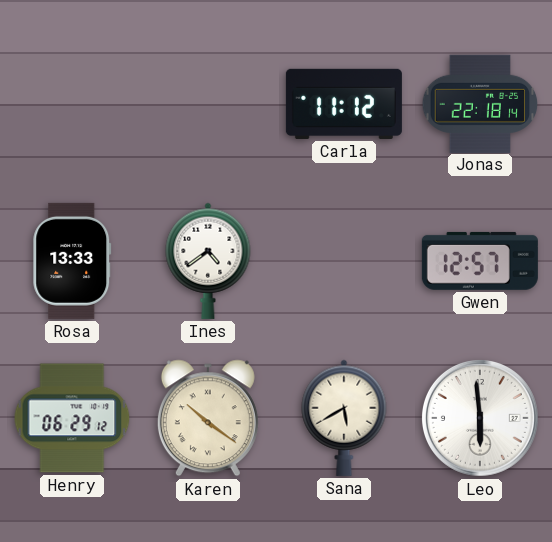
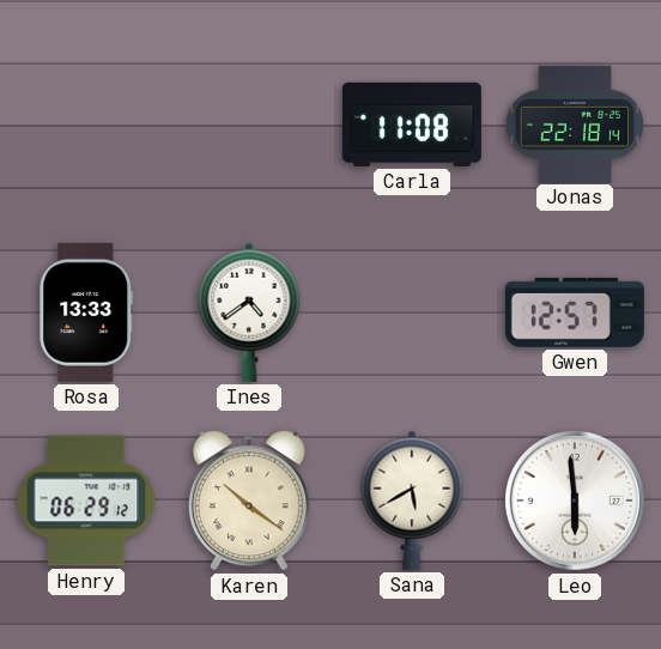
Carla: 11:12 -> 11:08 (412, 125)
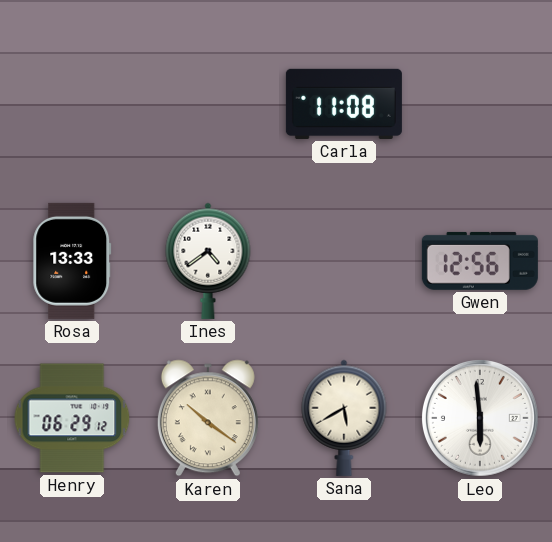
Jonas: 22:18 -> none (575, 123)
Gwen: 12:57 -> 12:56 (480, 261)
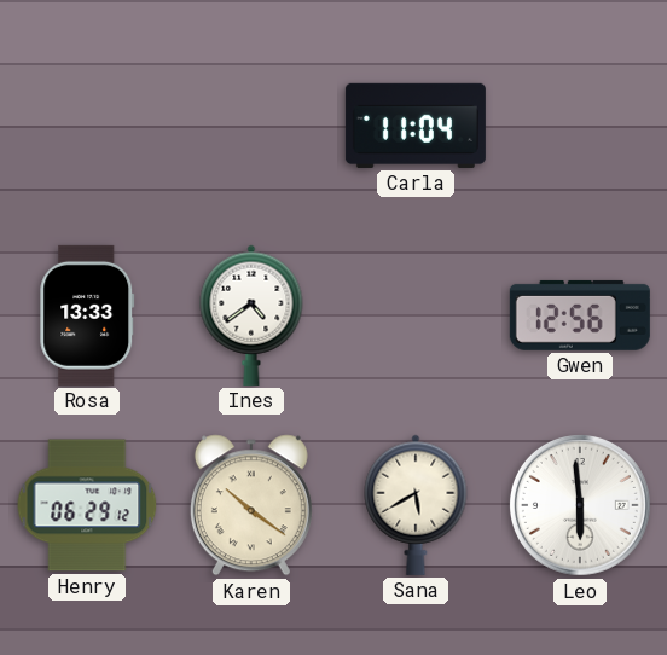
Carla: 11:08 -> 11:04 (416, 126)
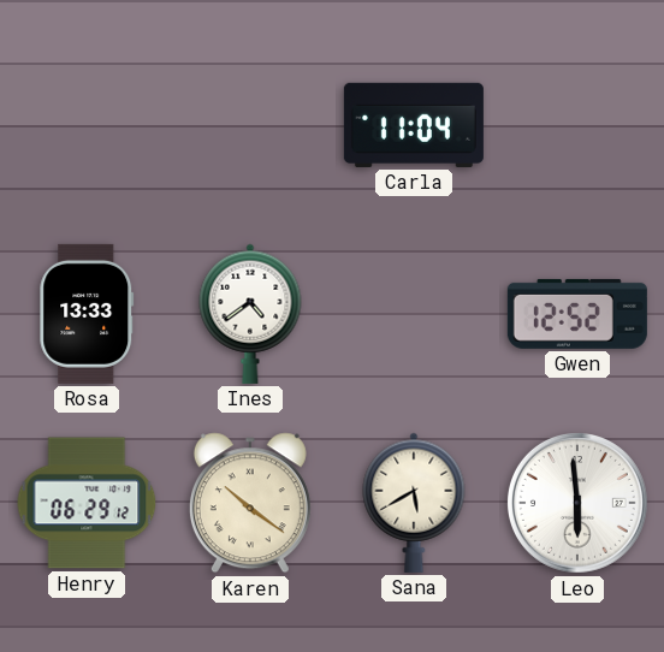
Gwen: 12:56 -> 12:52 (577, 314)
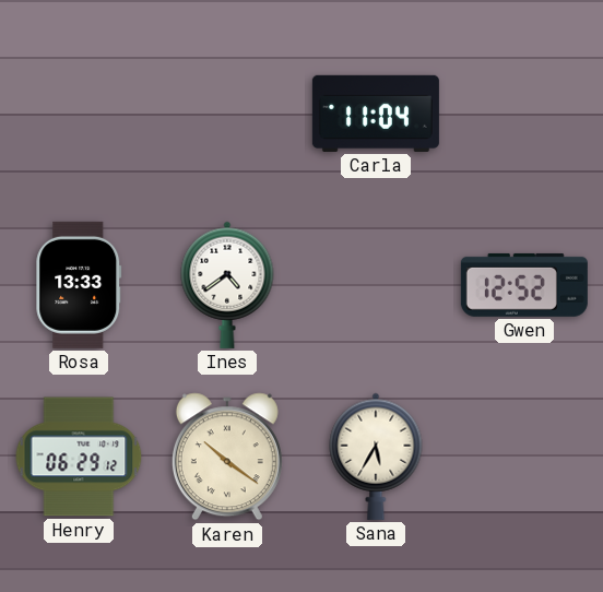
Sana: 5:40 -> 5:35 (376, 457)
Leo: 5:59 -> none (577, 503)
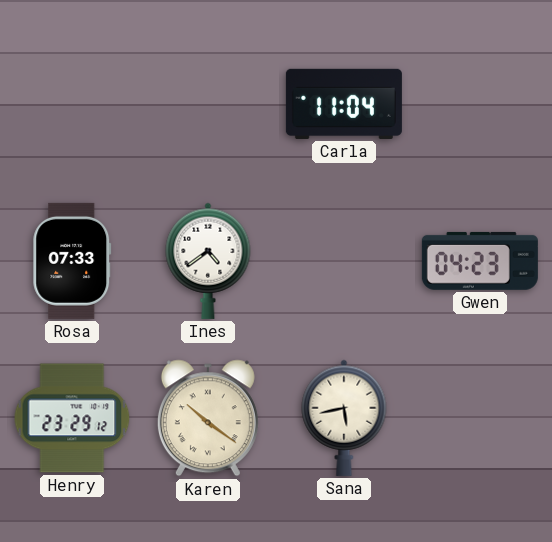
Rosa: 13:33 -> 07:33 (72, 261)
Gwen: 12:52 -> 04:23 (480, 261)
Henry: 06:29 -> 23:29 (72, 418)
Sana: 5:35 -> 5:43 (344, 418)
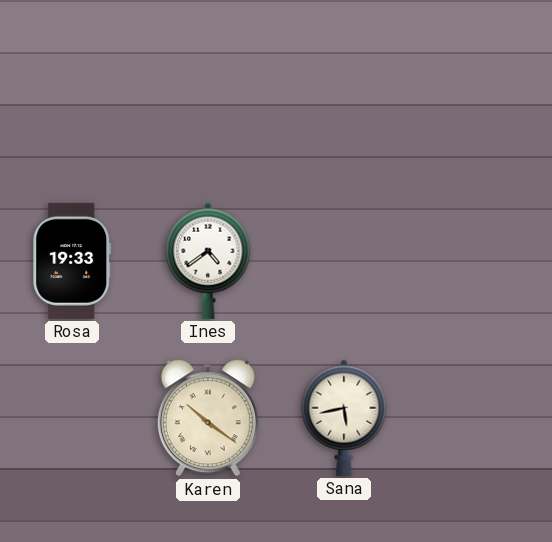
Carla: 11:04 -> none (344, 104)
Rosa: 07:33 -> 19:33 (72, 261)
Gwen: 04:23 -> none (480, 261)
Henry: 23:29 -> none (72, 418)
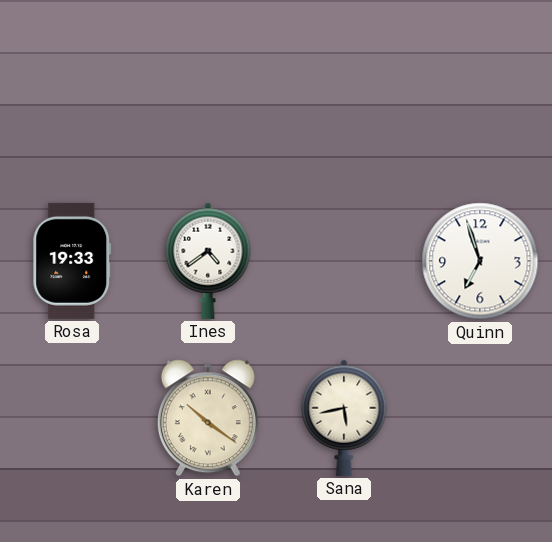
Quinn: none -> 6:57 (480, 261)
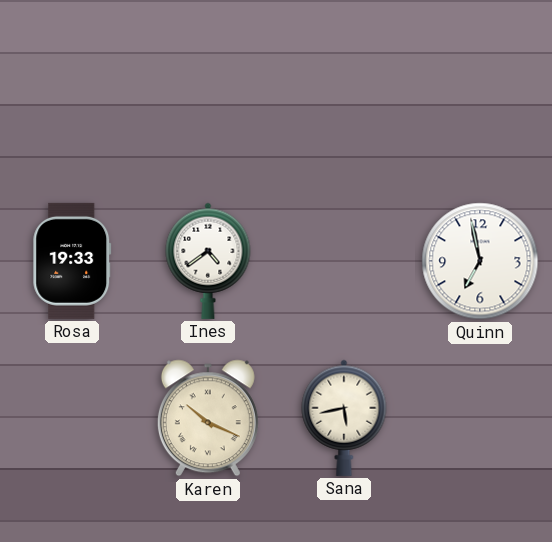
Quinn: 6:57 -> 6:58 (480, 261)
Karen: 10:21 -> 10:19 (208, 418)
